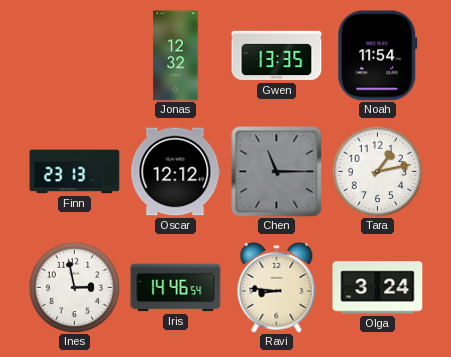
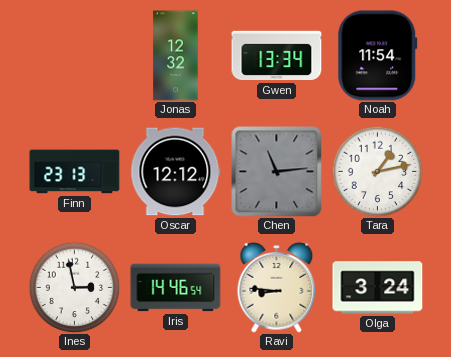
Gwen: 13:35 -> 13:34 (277, 56)
Chen: 11:15 -> 11:14 (277, 172)
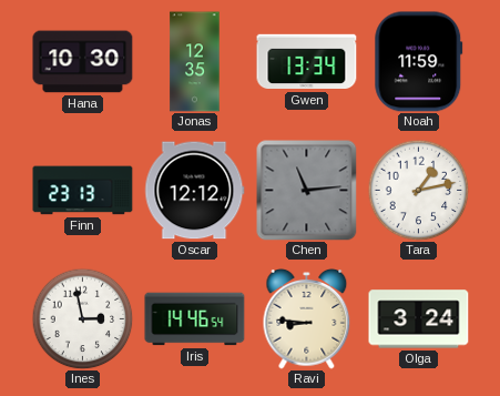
Hana: none -> 10:30 (83, 62)
Jonas: 12:32 -> 12:35 (195, 62)
Noah: 11:54 -> 11:59 (419, 62)
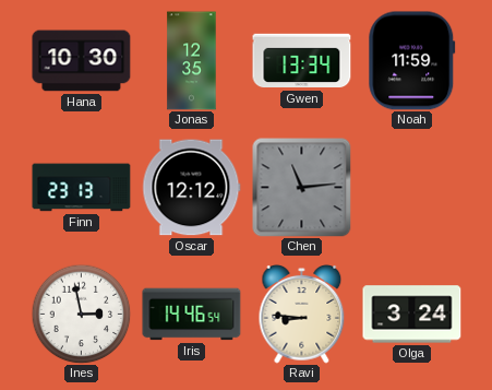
Tara: 1:13 -> none (418, 190)
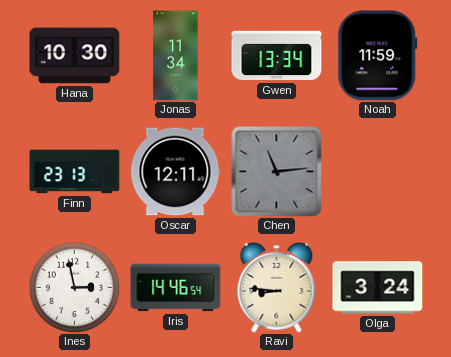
Jonas: 12:35 -> 11:34 (176, 56)
Oscar: 12:12 -> 12:11 (176, 172)
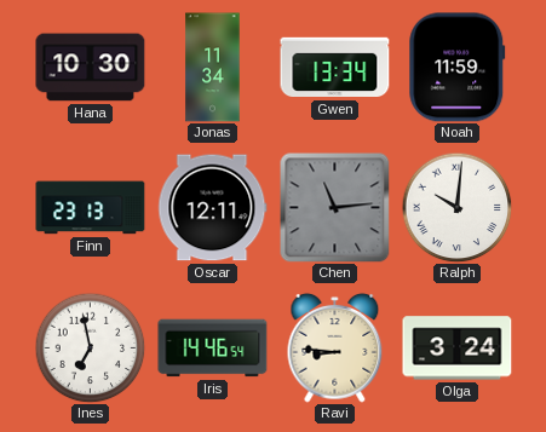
Ralph: none -> 10:01 (456, 207)
Ines: 2:58 -> 6:58 (90, 347)
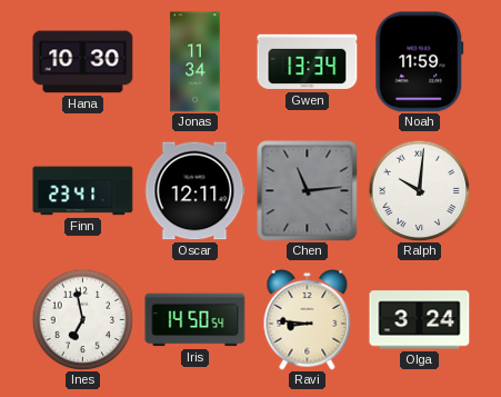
Finn: 23:13 -> 23:41 (83, 191)
Iris: 14:46 -> 14:50 (196, 320)
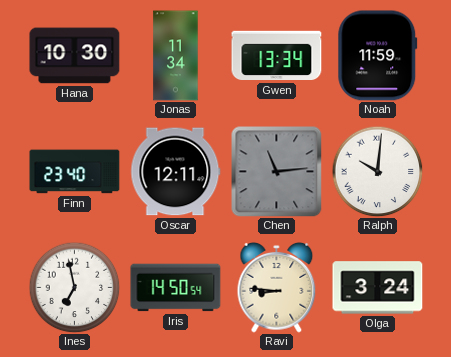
Finn: 23:41 -> 23:40 (75, 172)
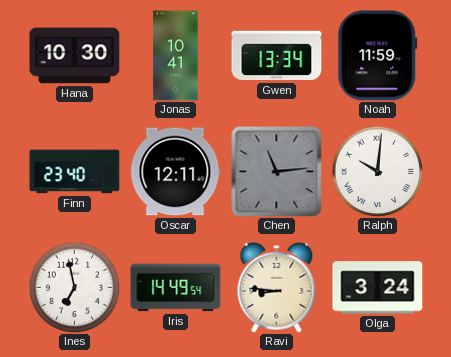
Jonas: 11:34 -> 10:41 (176, 56)
Iris: 14:50 -> 14:49 (176, 288)
